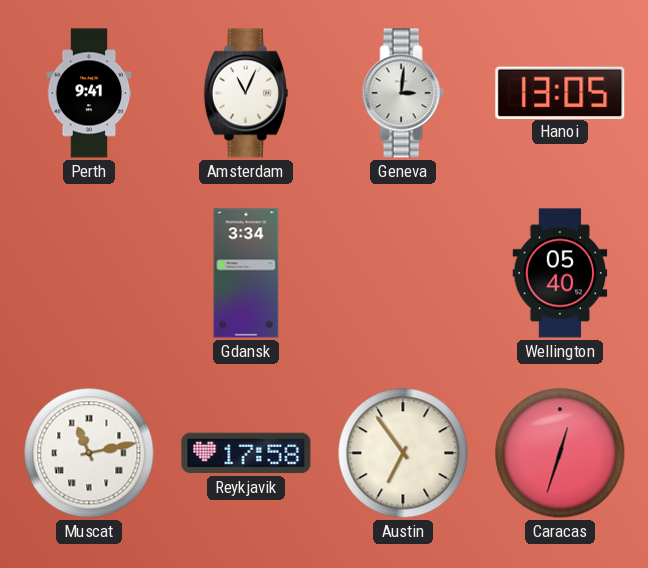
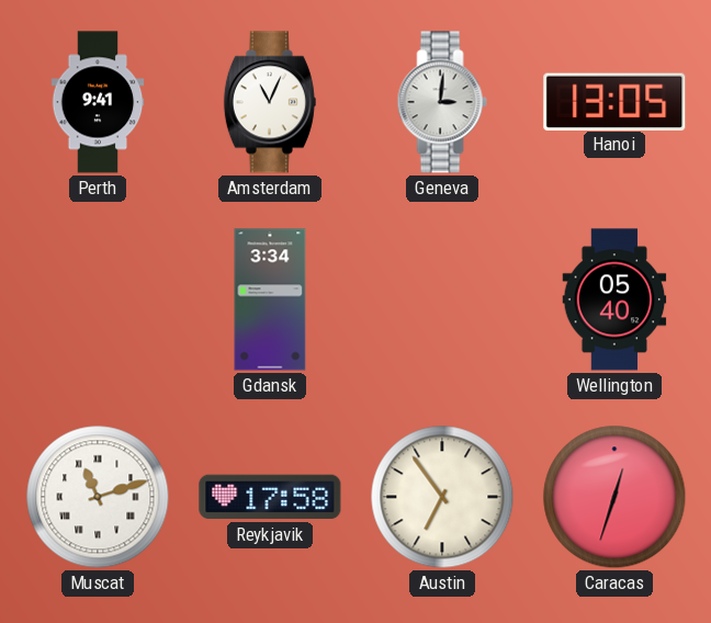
Muscat: 11:13 -> 11:12 (98, 497)
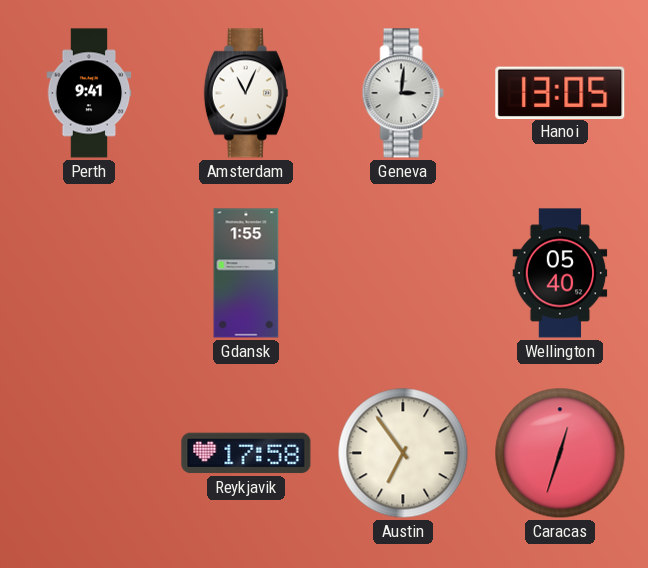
Gdansk: 3:34 -> 1:55 (246, 273)
Muscat: 11:12 -> none (98, 497)
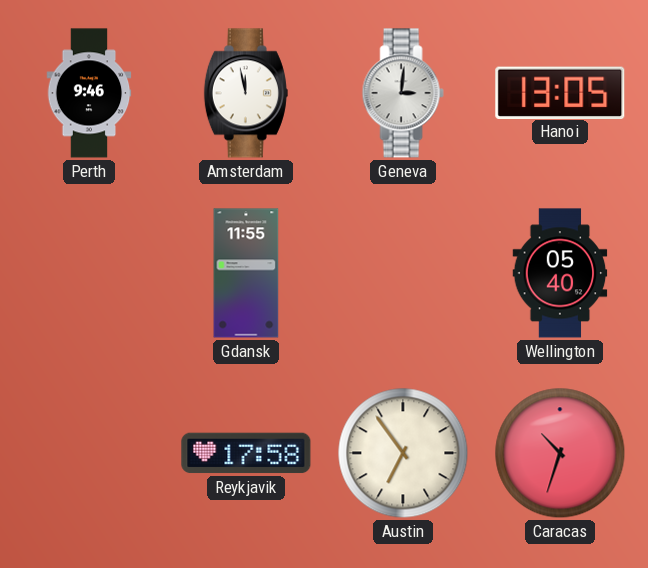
Perth: 9:41 -> 9:46 (89, 93)
Amsterdam: 11:04 -> 11:58 (246, 93)
Gdansk: 1:55 -> 11:55 (246, 273)
Caracas: 12:33 -> 10:33 (560, 453)
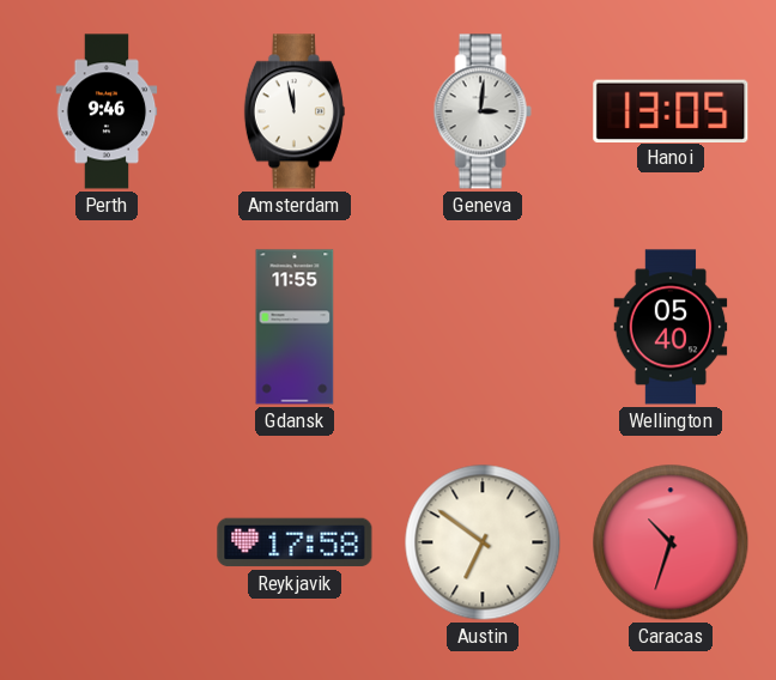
Austin: 6:54 -> 6:51 (483, 542)
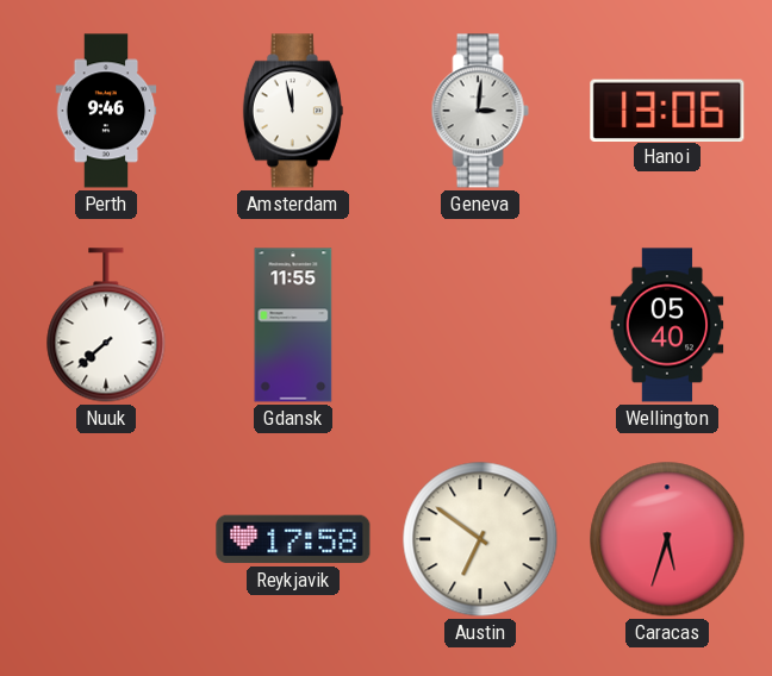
Hanoi: 13:05 -> 13:06 (667, 109)
Nuuk: none -> 7:38 (106, 325)
Caracas: 10:33 -> 5:33 (667, 539)
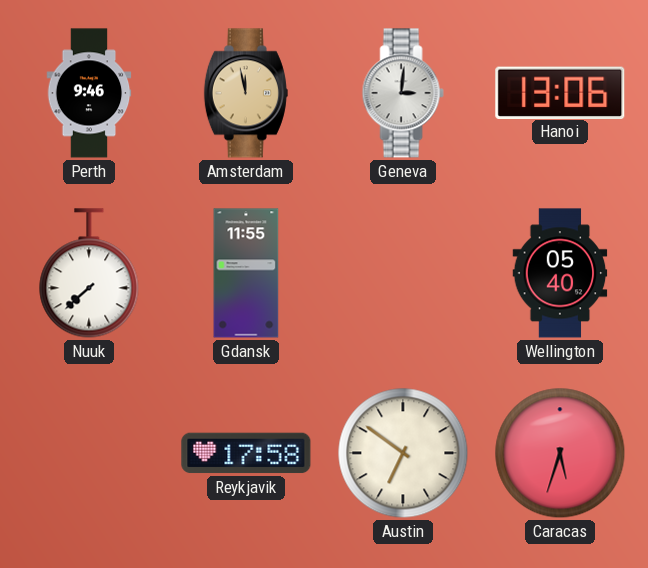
Amsterdam dial: white -> champagne (246, 93)
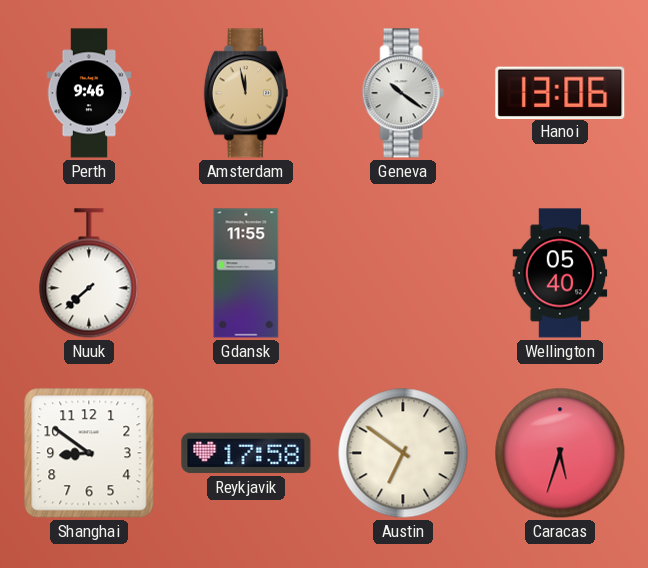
Geneva: 3:01 -> 10:21 (403, 93)
Shanghai: none -> 8:51 (89, 453)
